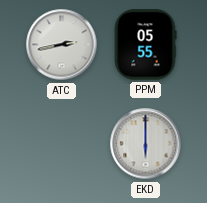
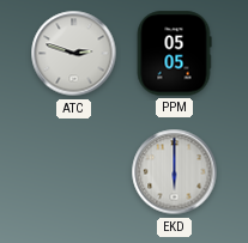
ATC: 2:43 -> 2:48 (74, 54)
PPM: 05:55 -> 05:05 (174, 54)
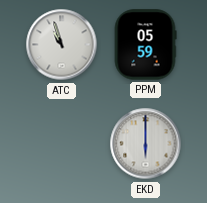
ATC: 2:48 -> 10:57 (62, 45)
PPM: 05:05 -> 05:59 (145, 45)
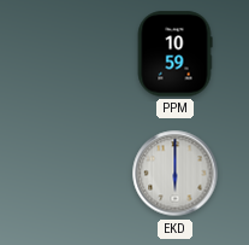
ATC: 10:57 -> none (62, 45)
PPM: 05:59 -> 10:59 (174, 54)
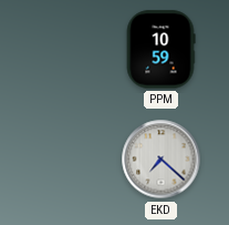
EKD: 6:00 -> 7:22 (162, 160)
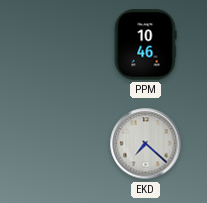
PPM: 10:59 -> 10:46 (145, 45)
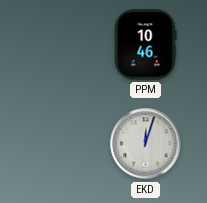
EKD: 7:22 -> 12:03 (146, 144)
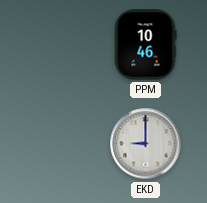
EKD: 12:03 -> 9:00 (146, 144)
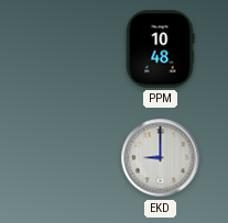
PPM: 10:46 -> 10:48 (160, 49)
